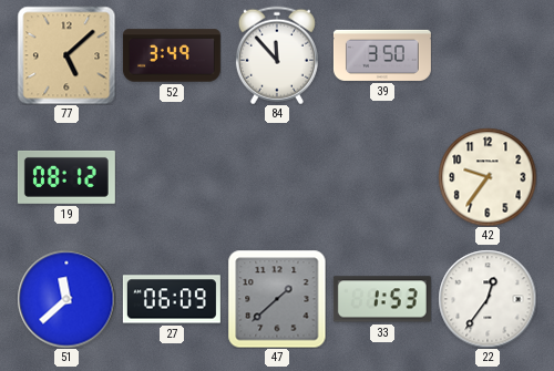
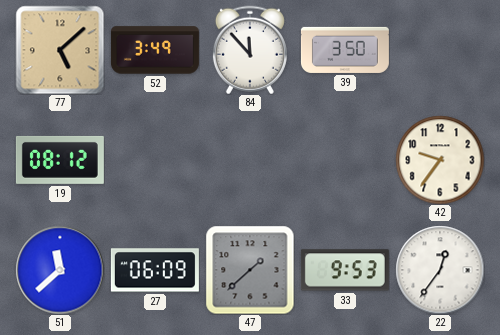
33: 1:53 -> 9:53 (345, 270)
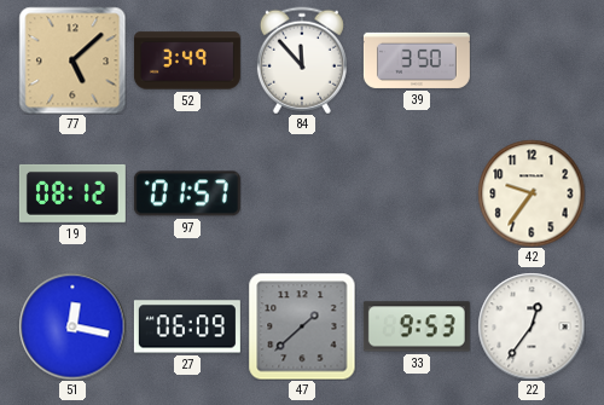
97: none -> 01:57 (187, 193)
51: 11:38 -> 12:17 (72, 326)
